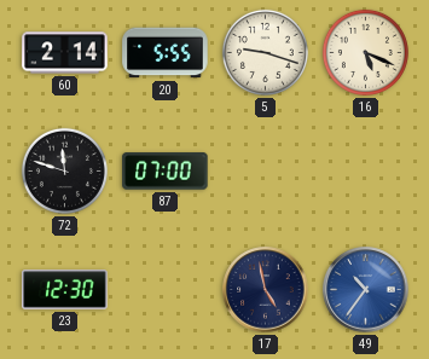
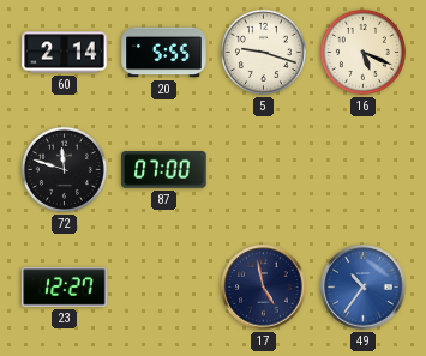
23: 12:30 -> 12:27 (65, 288)
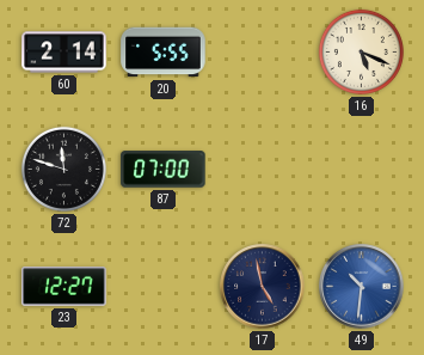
5: 9:18 -> none (263, 52)
49: 10:36 -> 10:31 (362, 287)
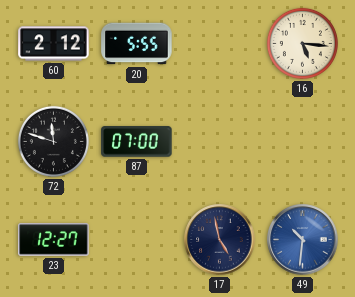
60: 2:14 -> 2:12 (54, 44)
16: 5:19 -> 5:16 (302, 43)
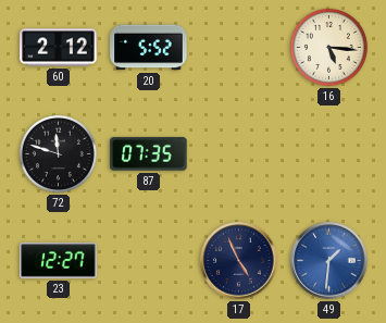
20: 5:55 -> 5:52 (149, 48)
87: 07:00 -> 07:35 (149, 154)
17: 4:58 -> 4:56 (239, 261)
49: 10:31 -> 1:31 (329, 261)
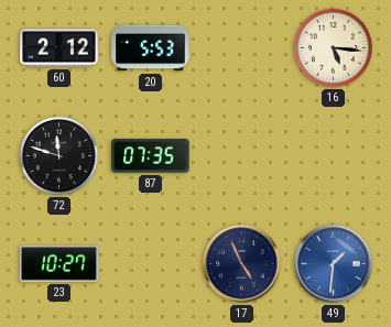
20: 5:52 -> 5:53 (151, 48)
23: 12:27 -> 10:27 (59, 264)
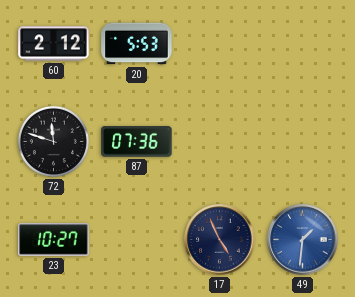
16: 5:16 -> none (333, 47)
87: 07:35 -> 07:36 (137, 142)
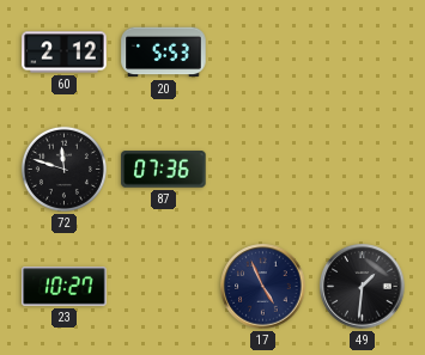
49 dial: blue -> black (363, 287)
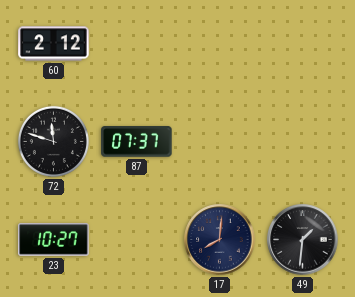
20: 5:53 -> none (164, 53)
87: 07:36 -> 07:37 (137, 142)
17: 4:56 -> 8:01 (220, 240)
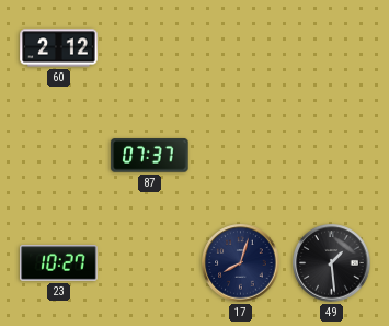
72: 11:48 -> none (53, 141)
17: 8:01 -> 8:03 (241, 263)
49: 1:31 -> 1:29 (332, 263)
